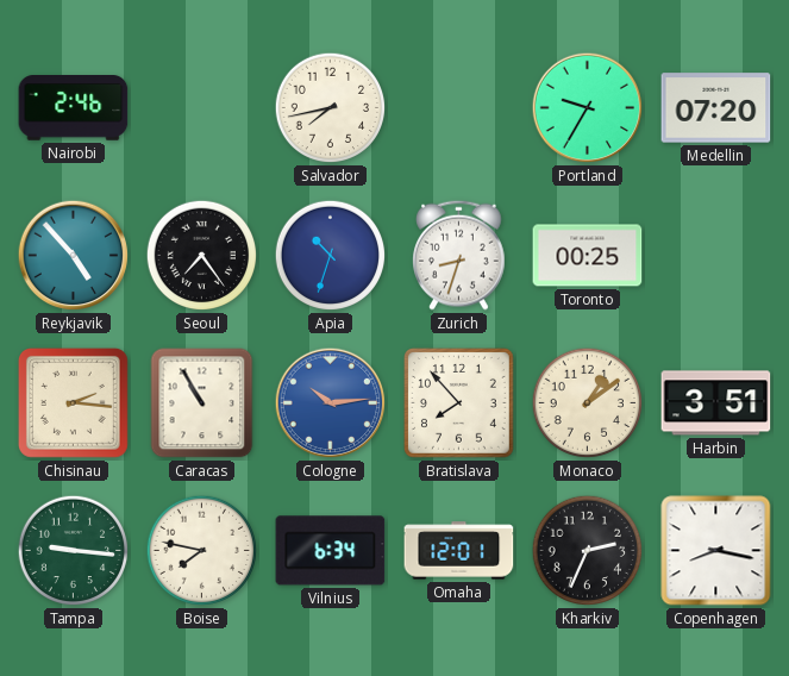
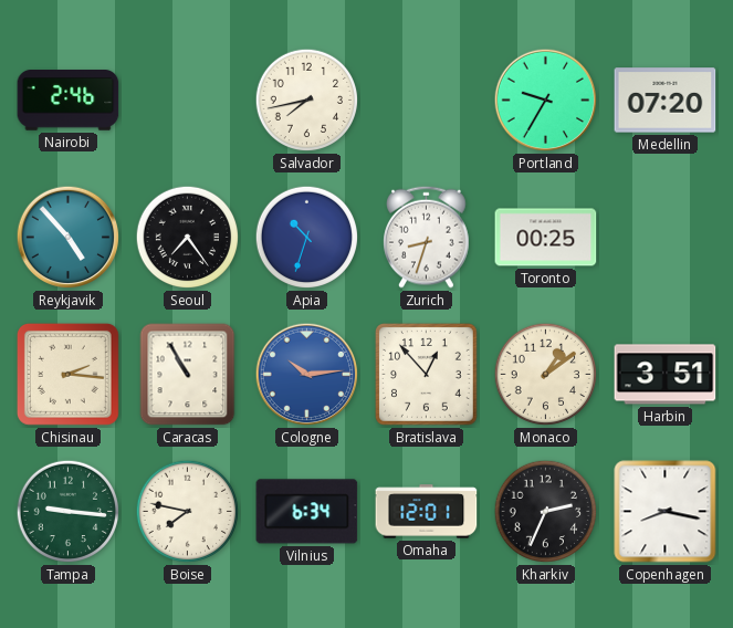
Bratislava: 7:53 -> 12:53 (427, 375)
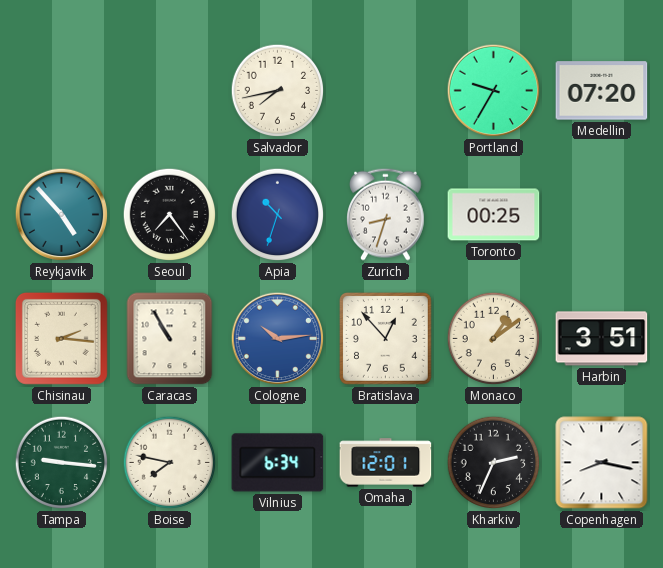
Nairobi: 2:46 -> none (69, 101)
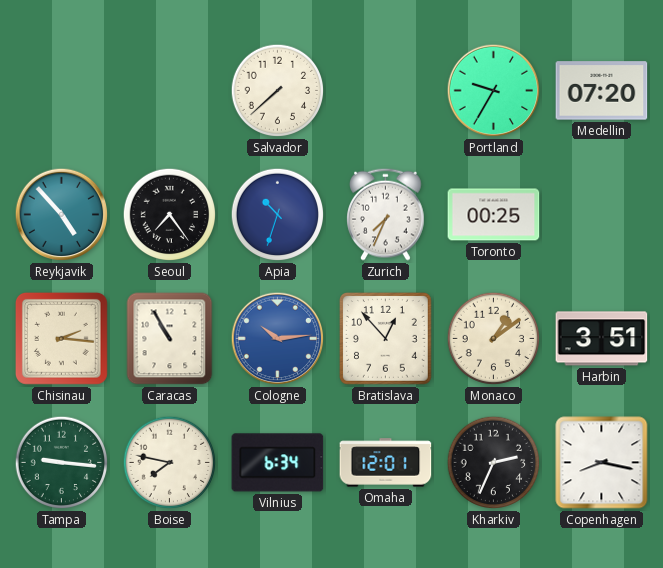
Salvador: 7:43 -> 7:38 (278, 91)
Zurich: 8:33 -> 7:34 (386, 214)
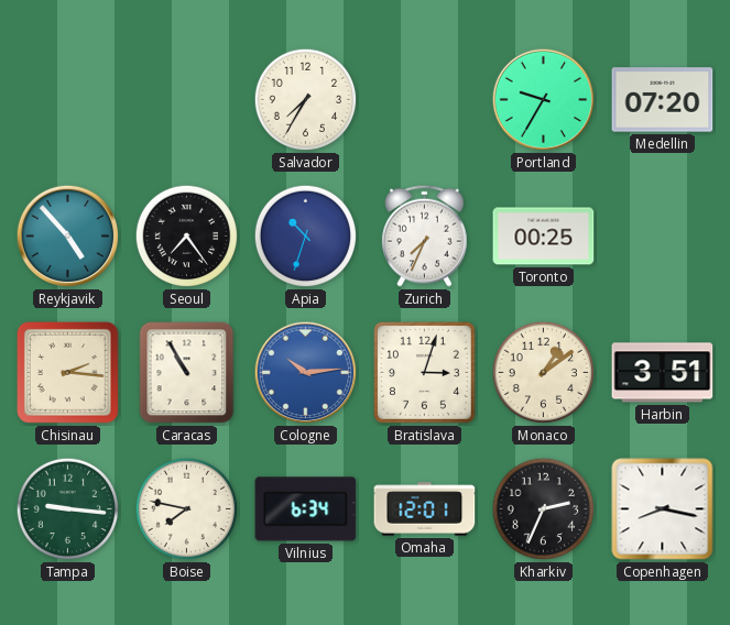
Salvador: 7:38 -> 7:35 (306, 100)
Bratislava: 12:53 -> 3:03 (425, 373)
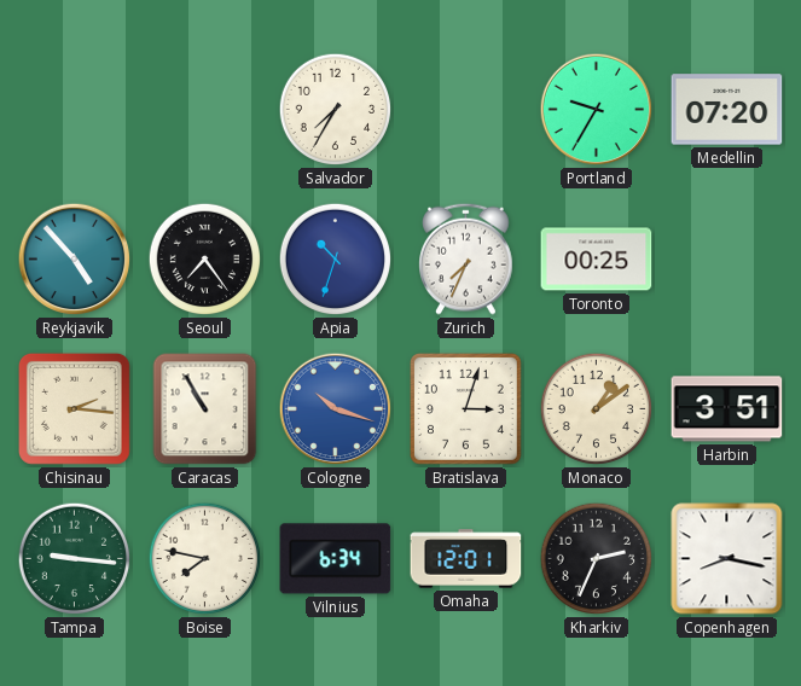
Cologne: 10:14 -> 10:18 (336, 409)
